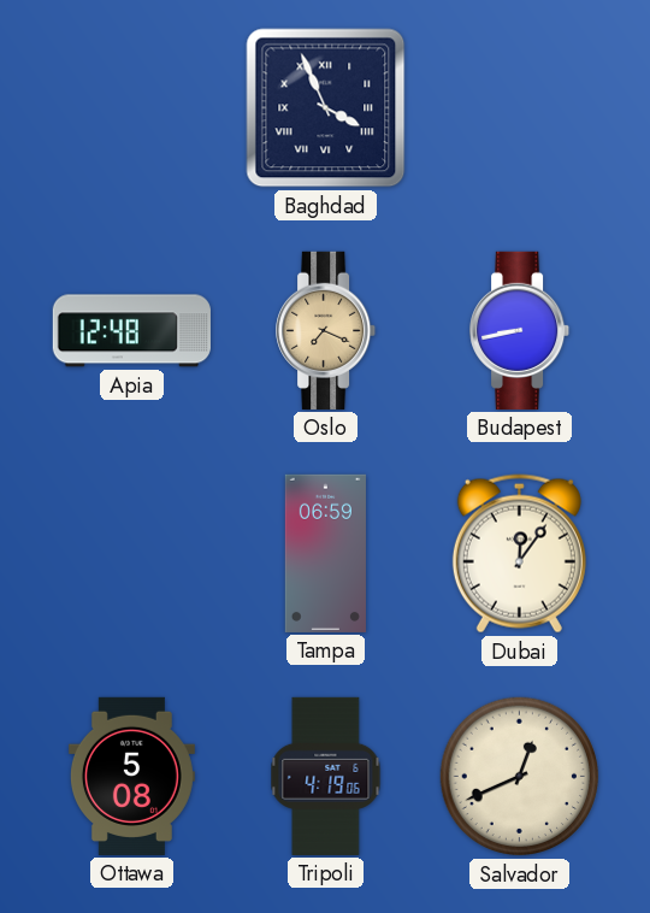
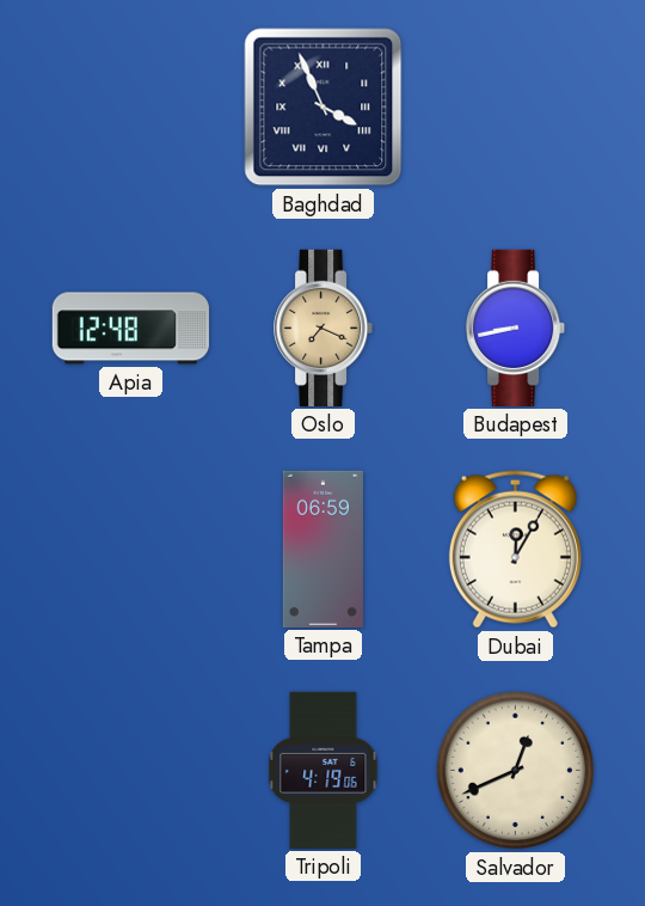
Dubai: 12:06 -> 12:05 (515, 550)
Ottawa: 5:08 -> none (131, 776)
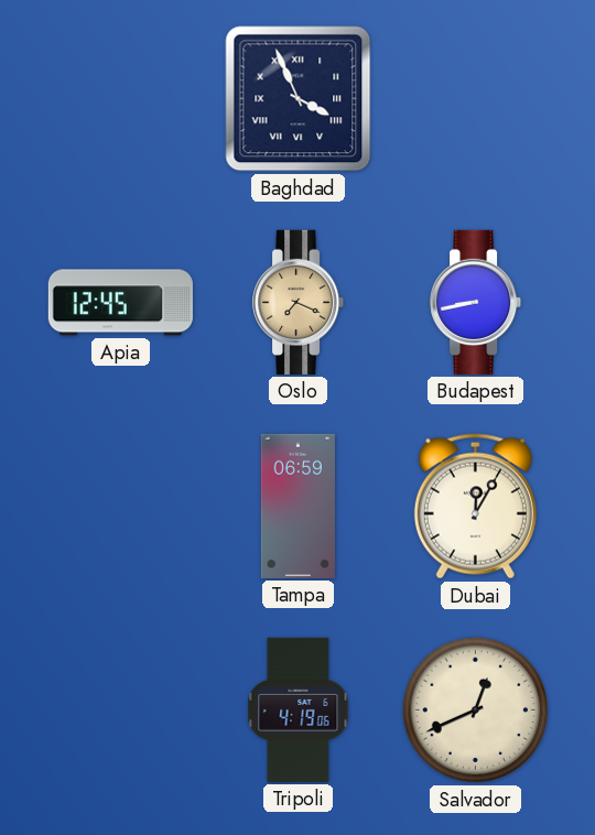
Apia: 12:48 -> 12:45 (120, 303)
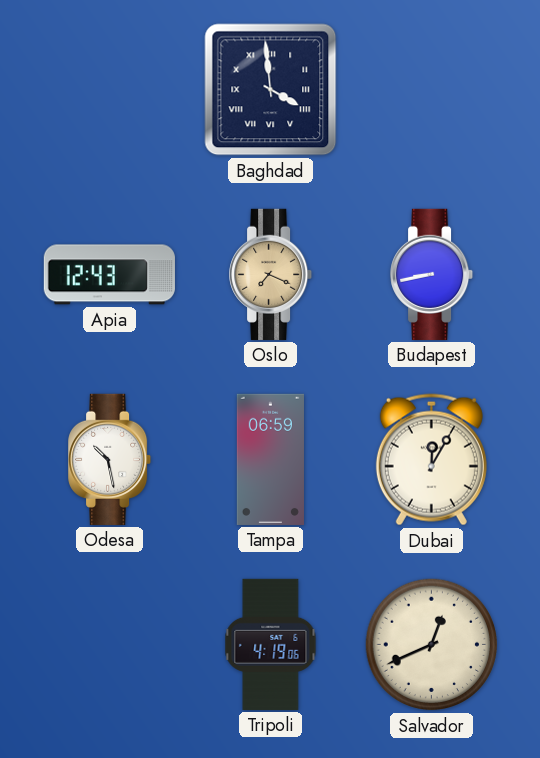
Baghdad: 3:56 -> 3:59 (271, 90)
Apia: 12:45 -> 12:43 (109, 275)
Odesa: none -> 10:28 (110, 459)
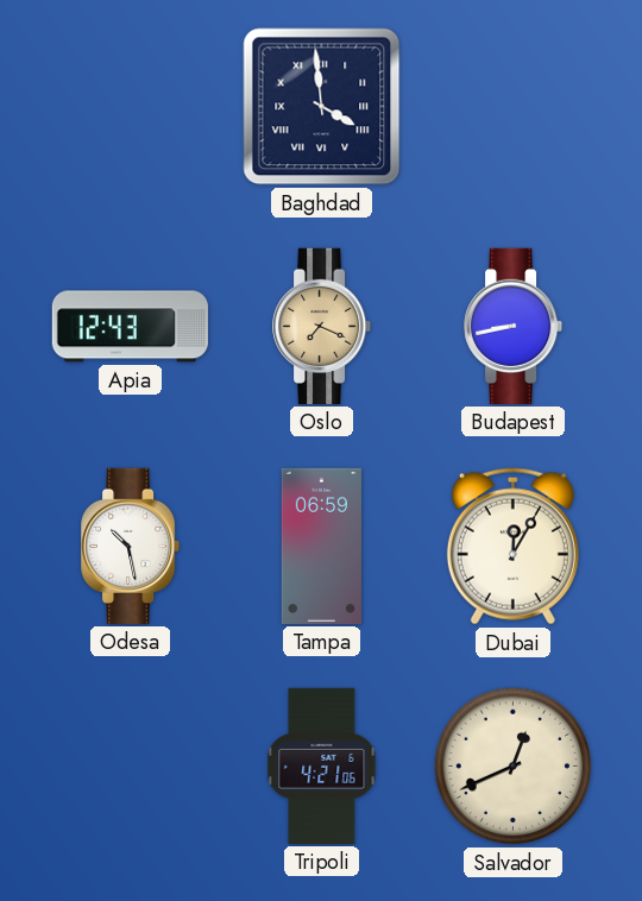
Tripoli: 4:19 -> 4:21 (322, 765)
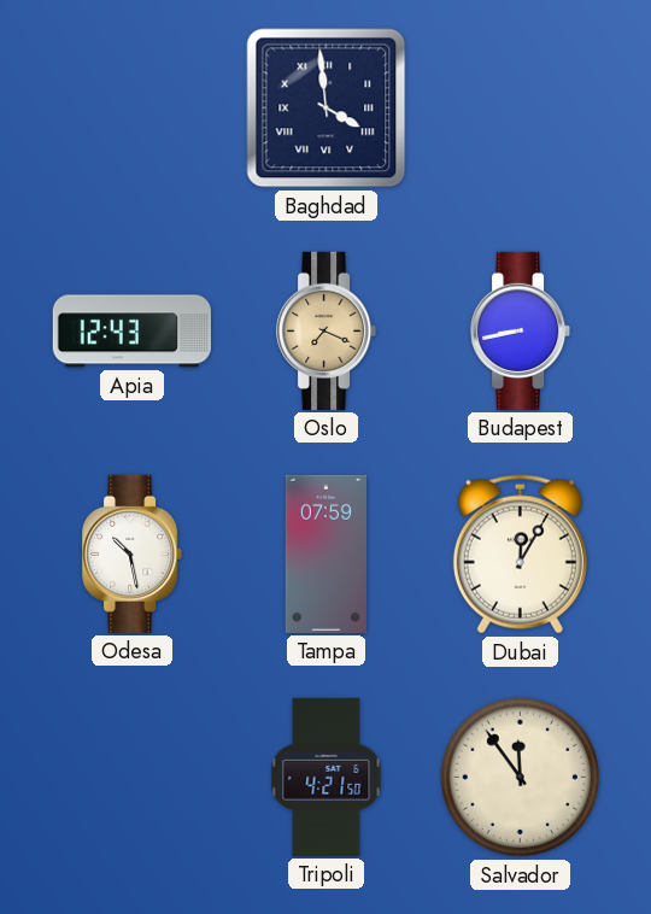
Tampa: 06:59 -> 07:59 (325, 553)
Tripoli: 4:21:06 -> 4:21:50 (327, 777)
Salvador: 12:41 -> 11:54 (521, 778)
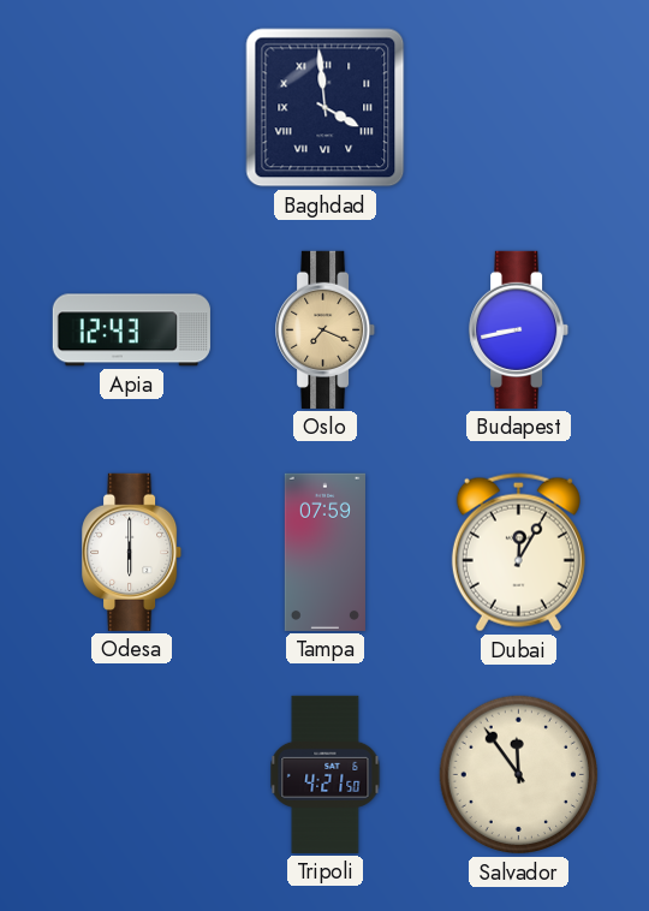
Odesa: 10:28 -> 6:00 (132, 552)
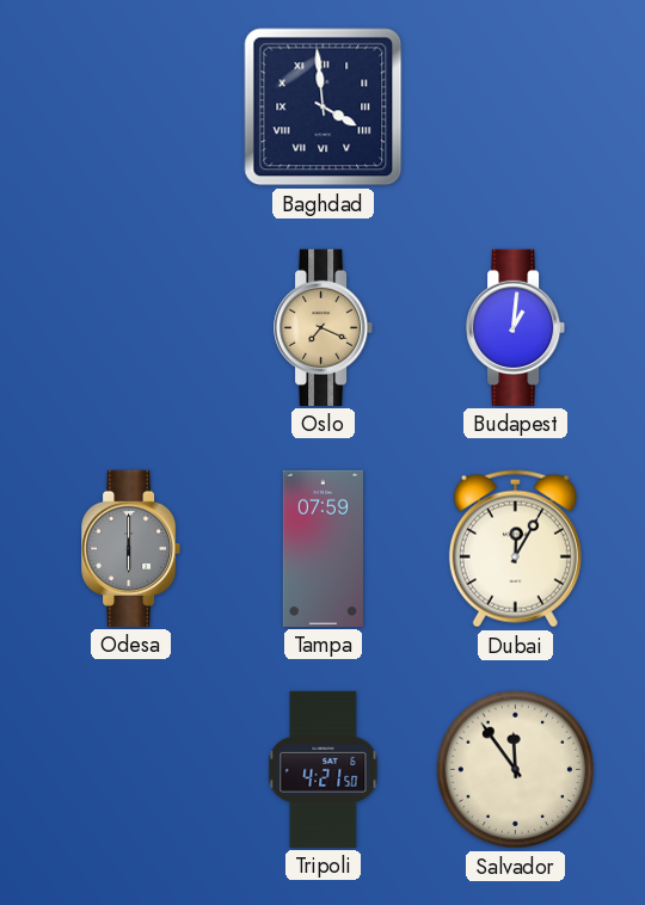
Apia: 12:43 -> none (131, 331)
Budapest: 8:43 -> 1:01 (516, 327)
Odesa dial: white -> grey (131, 548)
